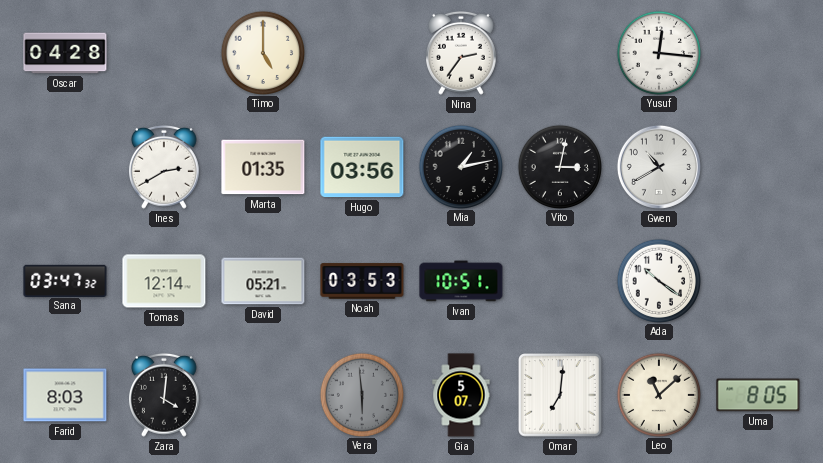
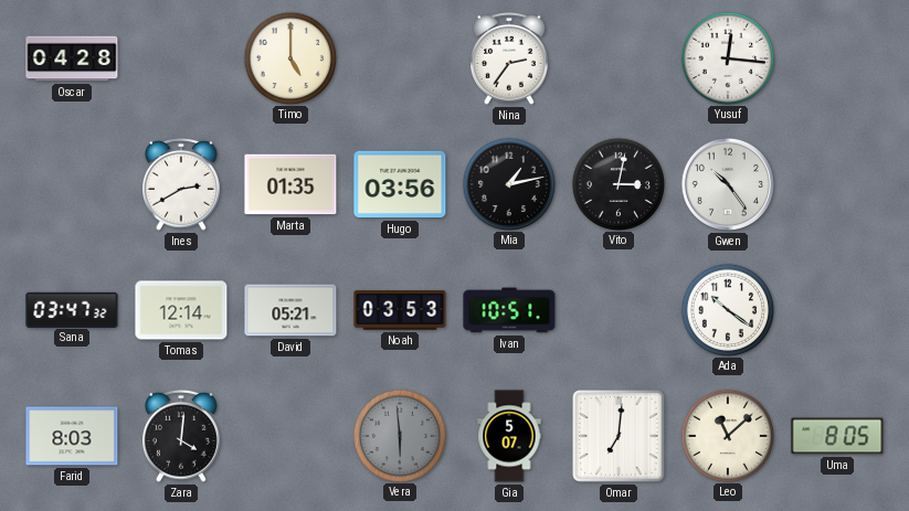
Gwen: 10:40 -> 10:24 (728, 184)
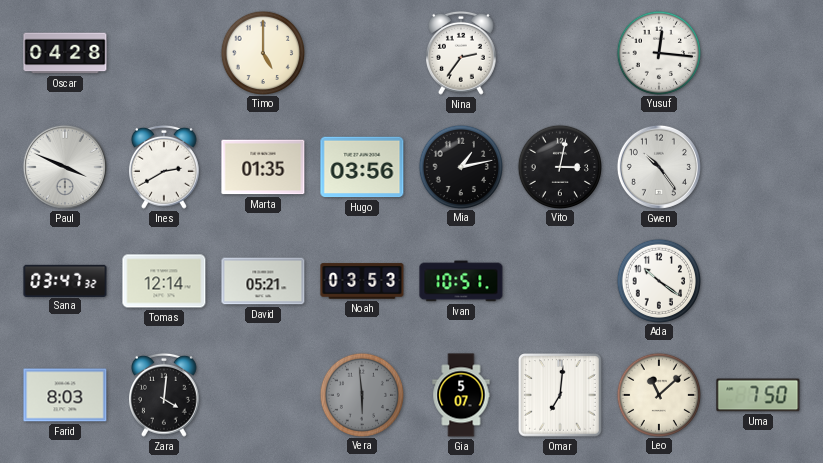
Paul: none -> 3:49 (65, 167)
Uma: 8:05 -> 7:50 (758, 395)
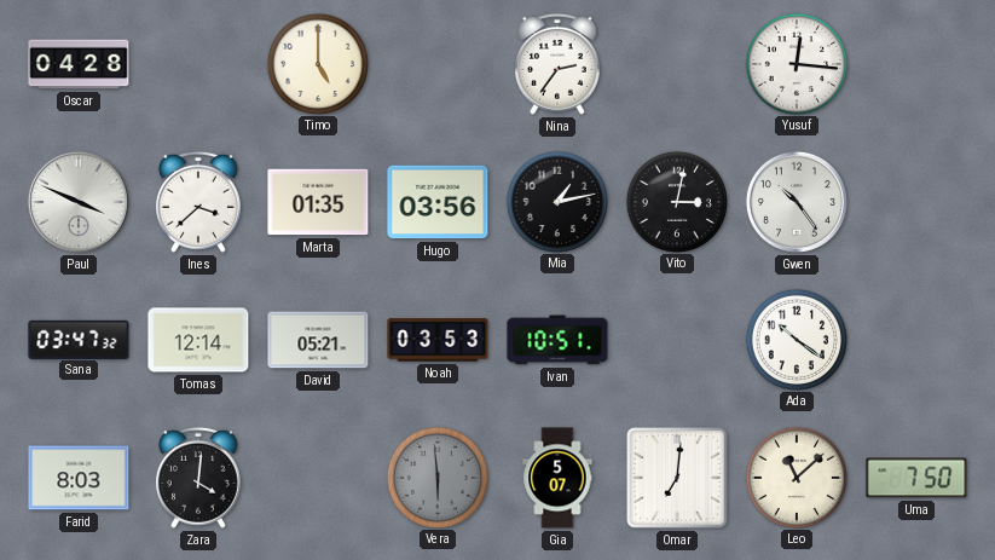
Ines: 2:40 -> 3:38 (199, 202)
